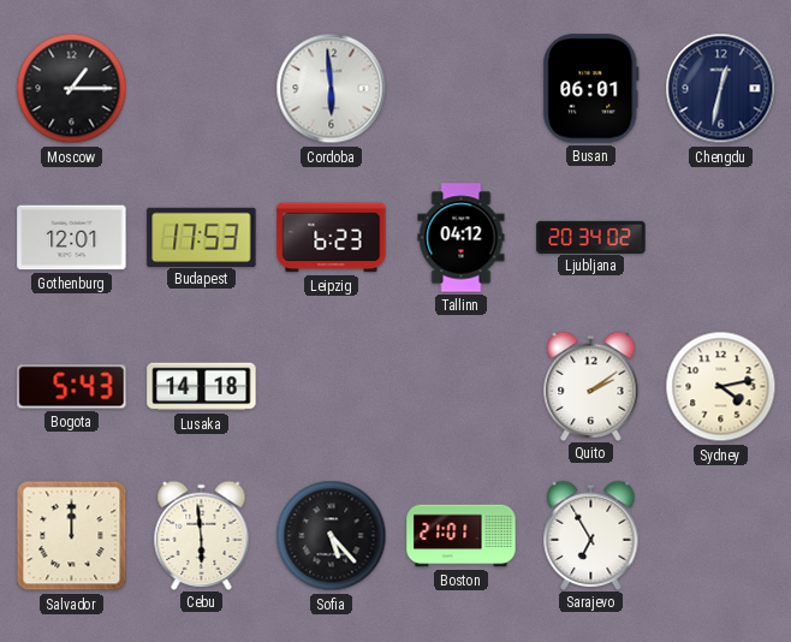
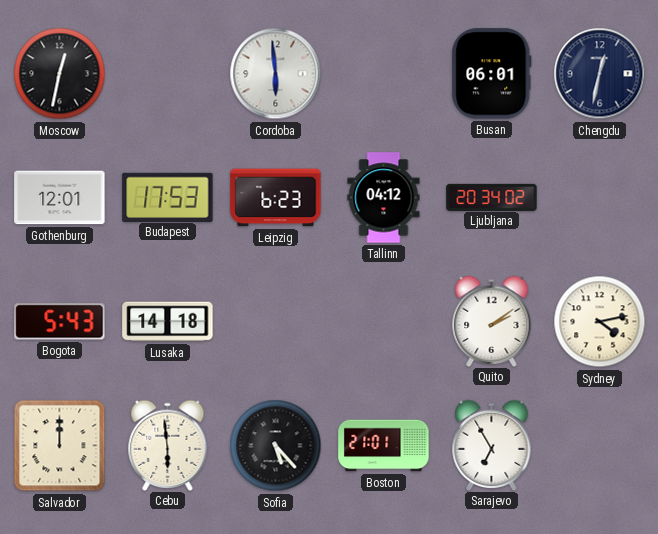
Moscow: 1:15 -> 12:32 (60, 74)
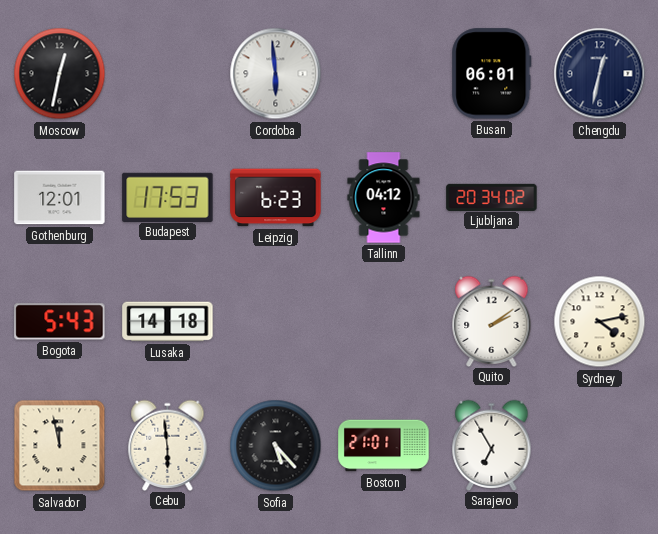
Salvador: 12:00 -> 11:58 (60, 446)
